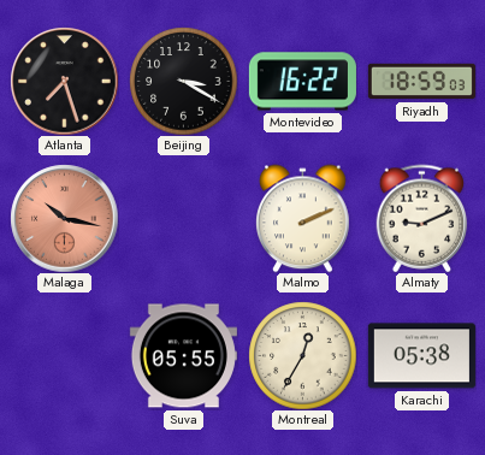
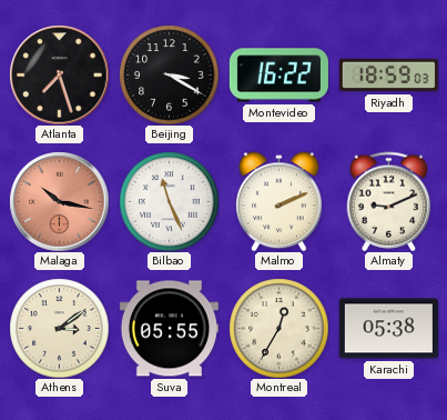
Bilbao: none -> 11:26 (169, 201)
Athens: none -> 3:09 (59, 328)
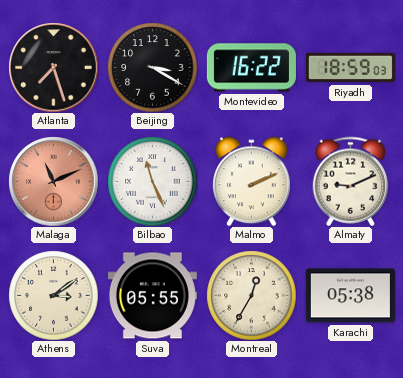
Malaga: 10:17 -> 11:11 (53, 181)
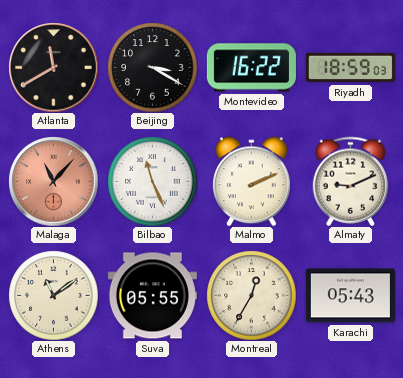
Atlanta: 7:27 -> 11:40 (53, 67)
Malaga: 11:11 -> 11:07 (53, 181)
Athens: 3:09 -> 11:09 (53, 295)
Karachi: 05:38 -> 05:43 (350, 296)
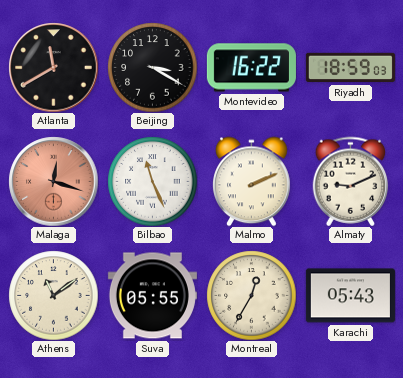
Malaga: 11:07 -> 12:18 (53, 181)
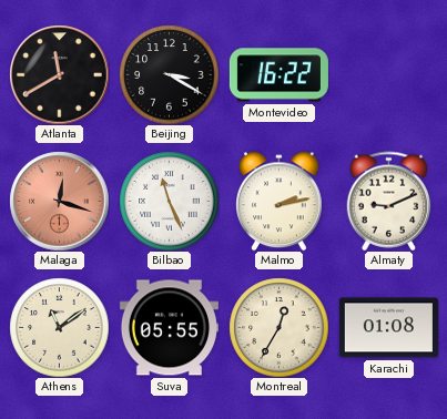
Riyadh: 18:59 -> none (350, 68)
Malmo: 2:11 -> 2:13 (280, 201)
Karachi: 05:43 -> 01:08 (388, 328)
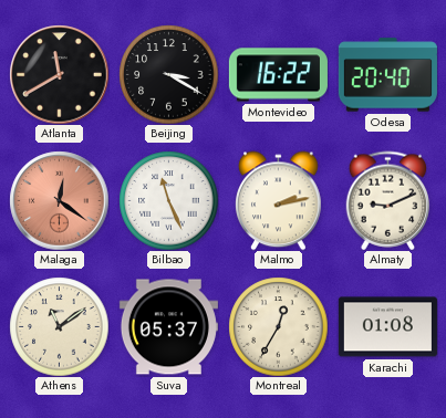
Odesa: none -> 20:40 (387, 75)
Malaga: 12:18 -> 12:21 (59, 200)
Suva: 05:55 -> 05:37 (168, 327)
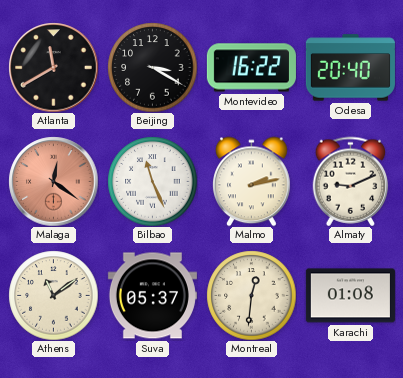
Montreal: 12:35 -> 12:31 (251, 295)
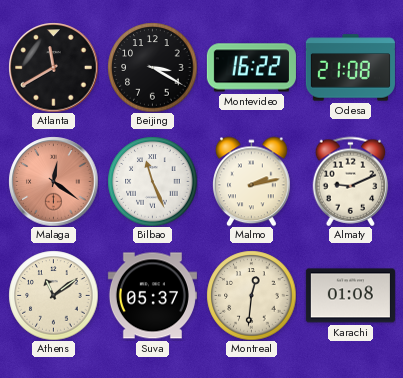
Odesa: 20:40 -> 21:08 (350, 68)
